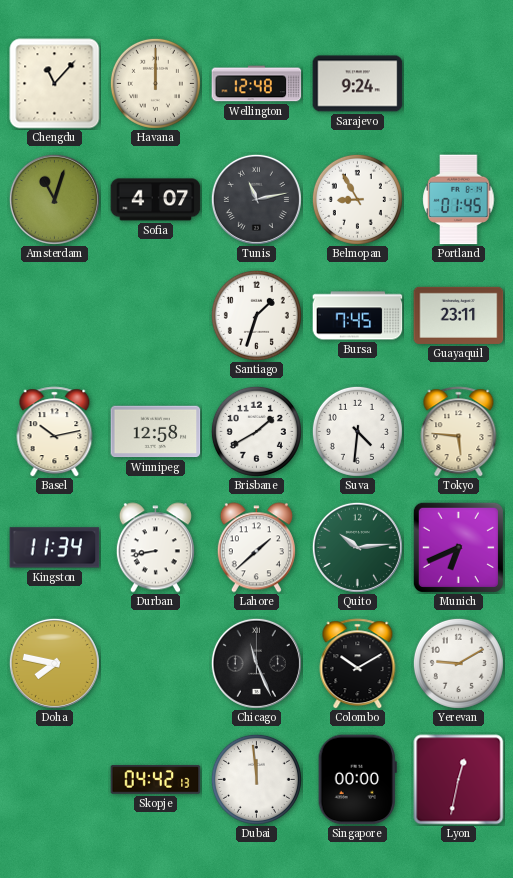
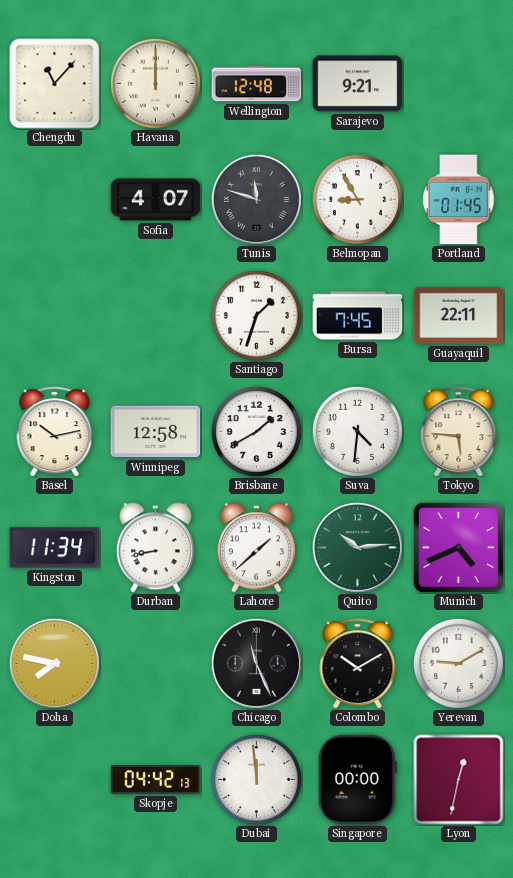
Sarajevo: 9:24 -> 9:21 (358, 84)
Amsterdam: 11:03 -> none (54, 199)
Tunis: 11:13 -> 11:48 (256, 199)
Guayaquil: 23:11 -> 22:11 (459, 315)
Munich: 6:41 -> 4:41 (458, 547)
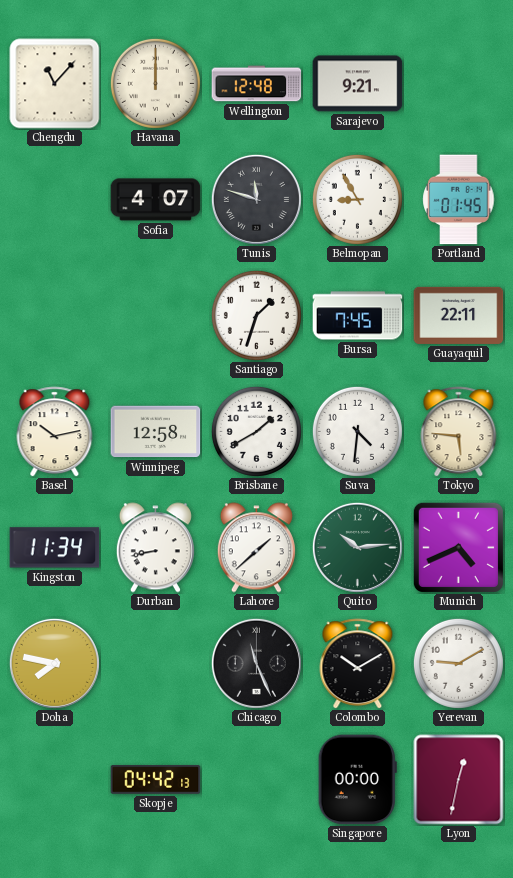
Dubai: 11:59 -> none (256, 779)
